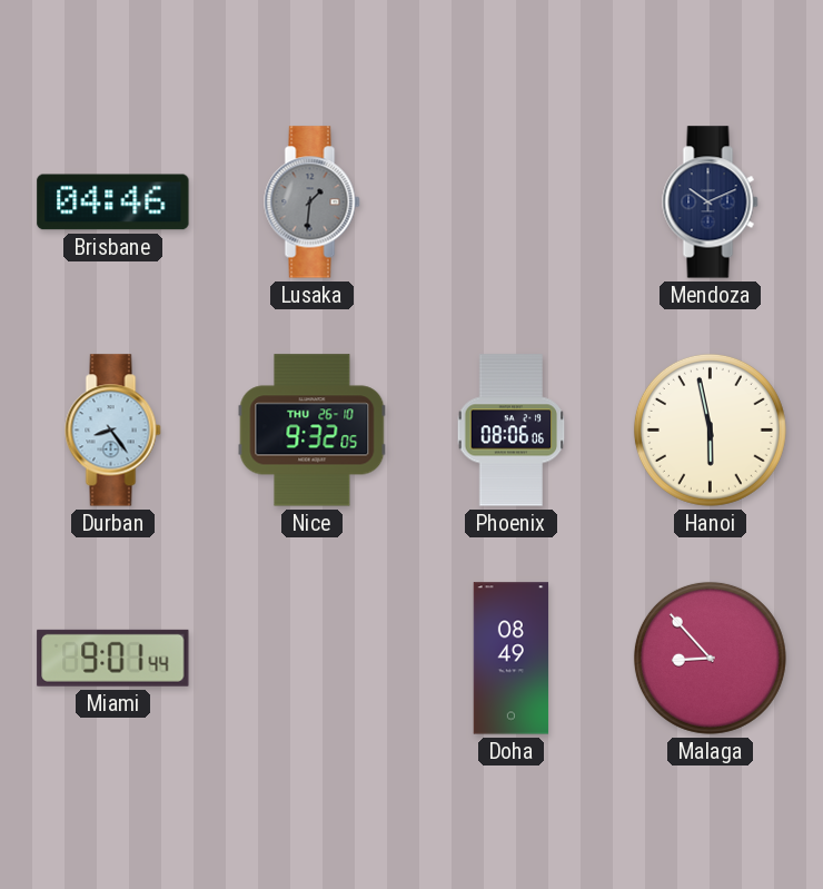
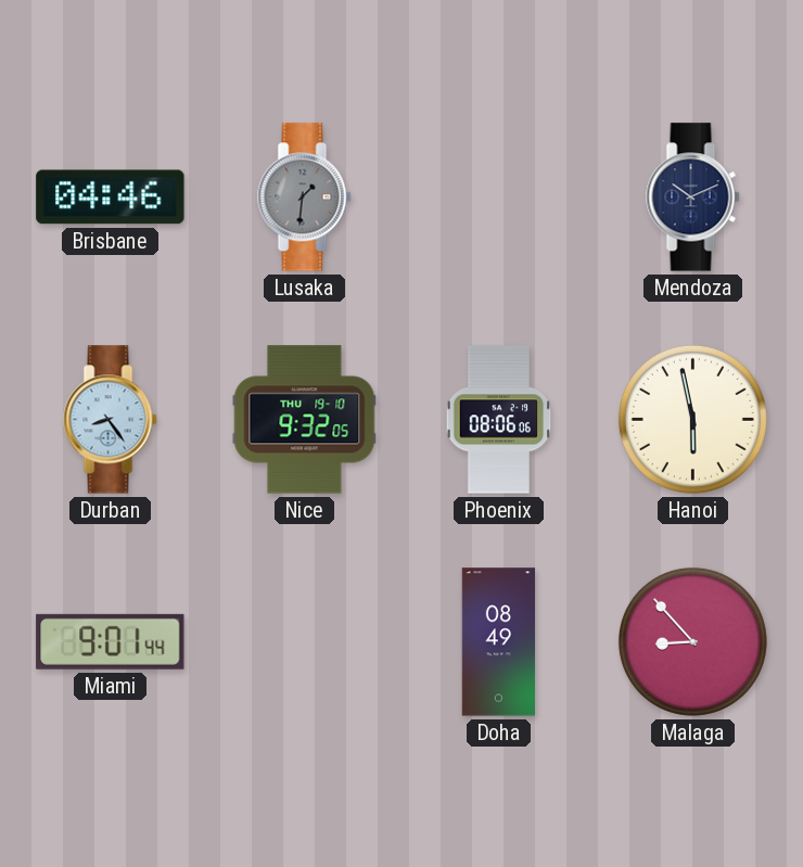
Nice date: THU 26-10 -> THU 19-10 (305, 420)
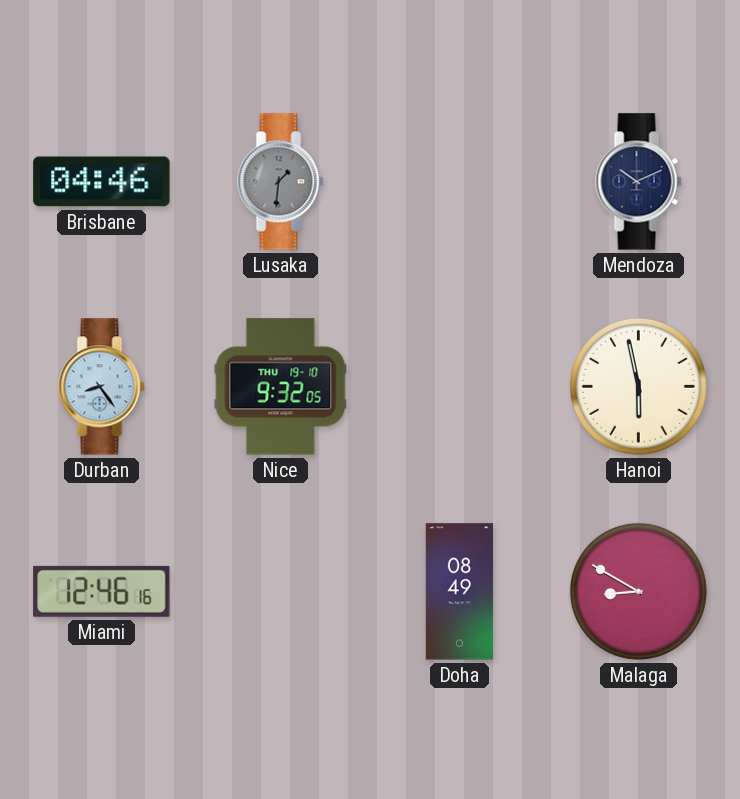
Phoenix: 08:06 -> none (499, 420)
Miami: 9:01 -> 12:46 (102, 591)
Malaga: 8:53 -> 8:50 (638, 591)
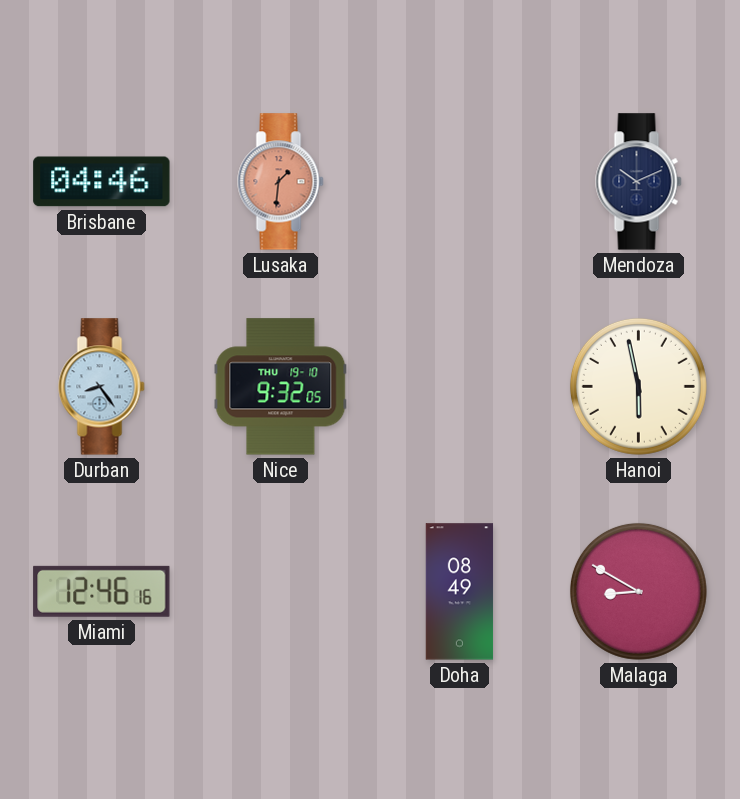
Lusaka dial: grey -> salmon (281, 182)
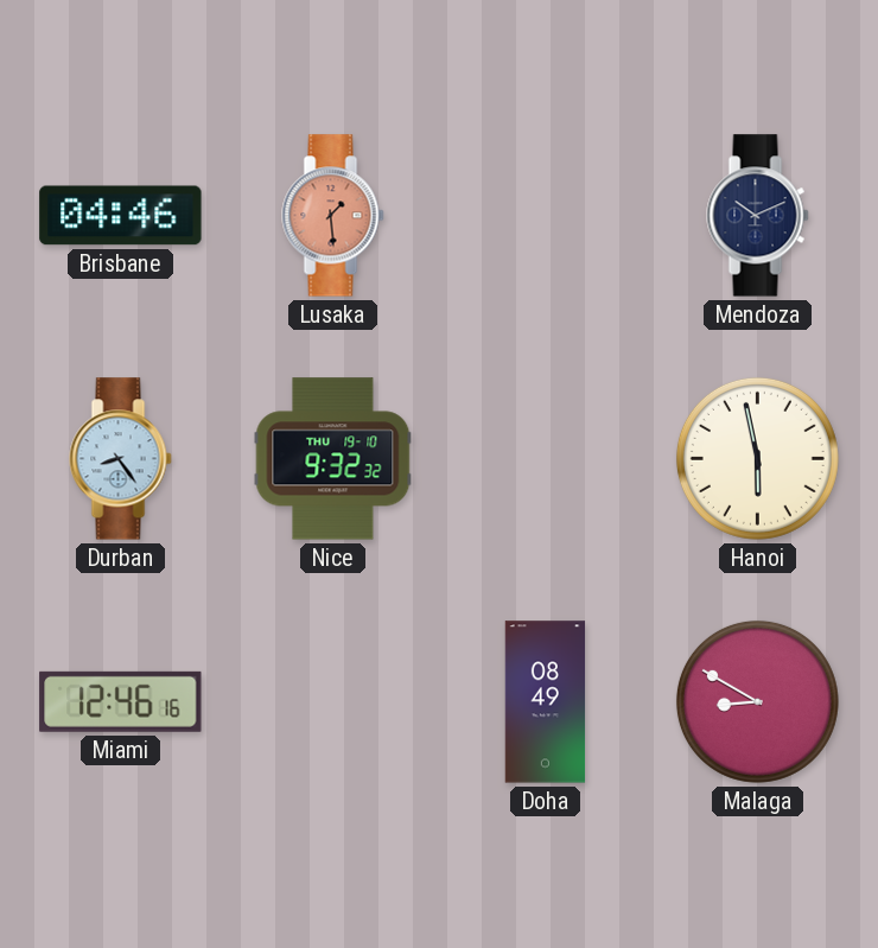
Lusaka: 1:31 -> 1:29 (333, 216)
Nice: 9:32:05 -> 9:32:32 (333, 459)
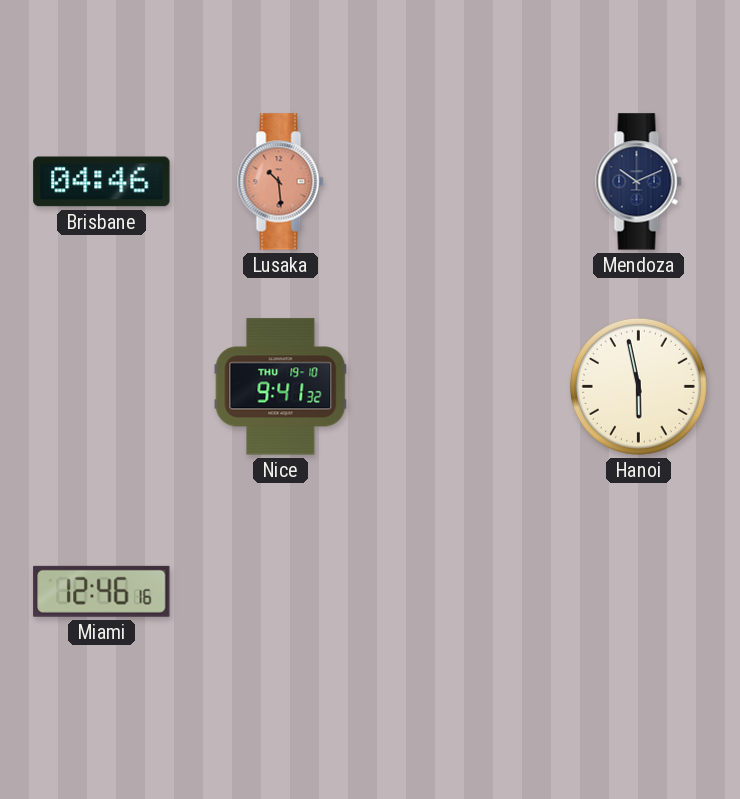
Lusaka: 1:29 -> 10:29 (281, 182)
Durban: 8:24 -> none (121, 459)
Nice: 9:32 -> 9:41 (281, 387)
Doha: 08:49 -> none (546, 702)
Malaga: 8:50 -> none (757, 701)
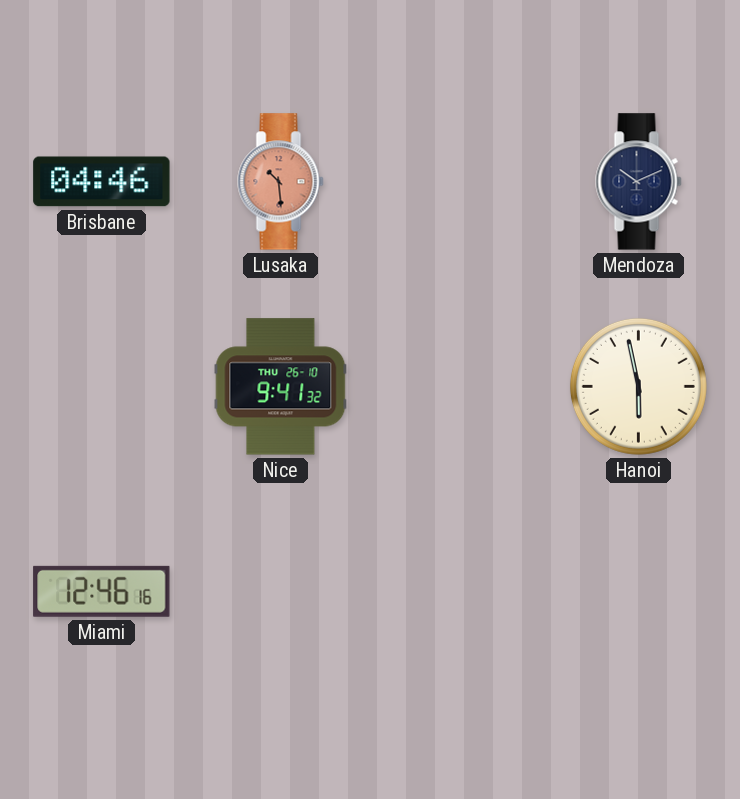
Nice date: THU 19-10 -> THU 26-10 (281, 387)
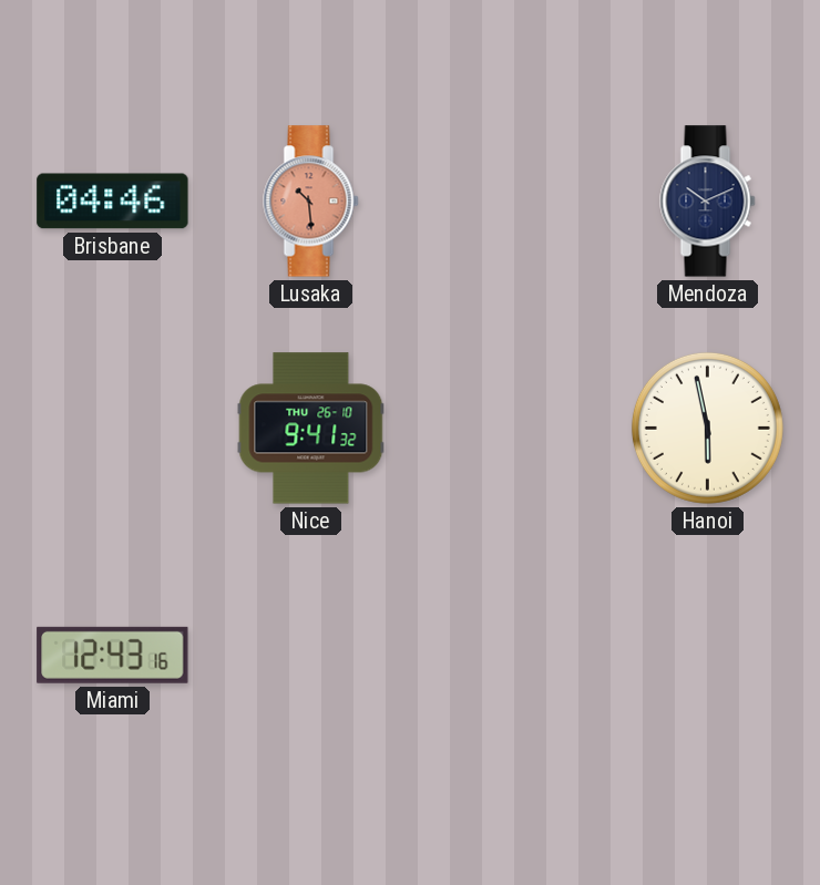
Miami: 12:46 -> 12:43 (113, 655)
